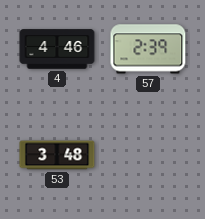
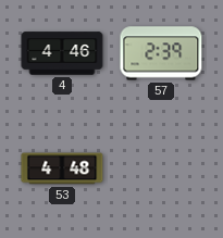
53: 3:48 -> 4:48 (62, 168)
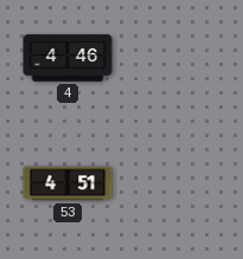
57: 2:39 -> none (161, 53)
53: 4:48 -> 4:51 (68, 183)
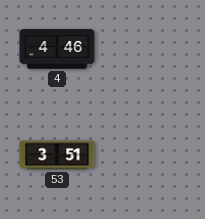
53: 4:51 -> 3:51 (57, 155)
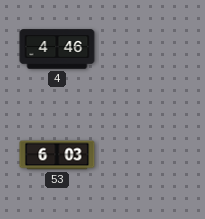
53: 3:51 -> 6:03 (57, 155)
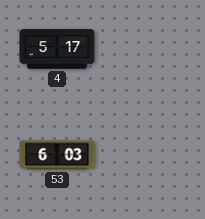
4: 4:46 -> 5:17 (57, 49)
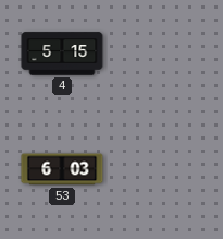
4: 5:17 -> 5:15 (62, 53)
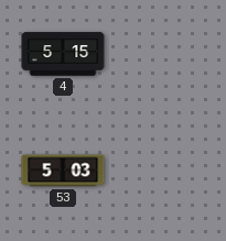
53: 6:03 -> 5:03 (63, 171)
